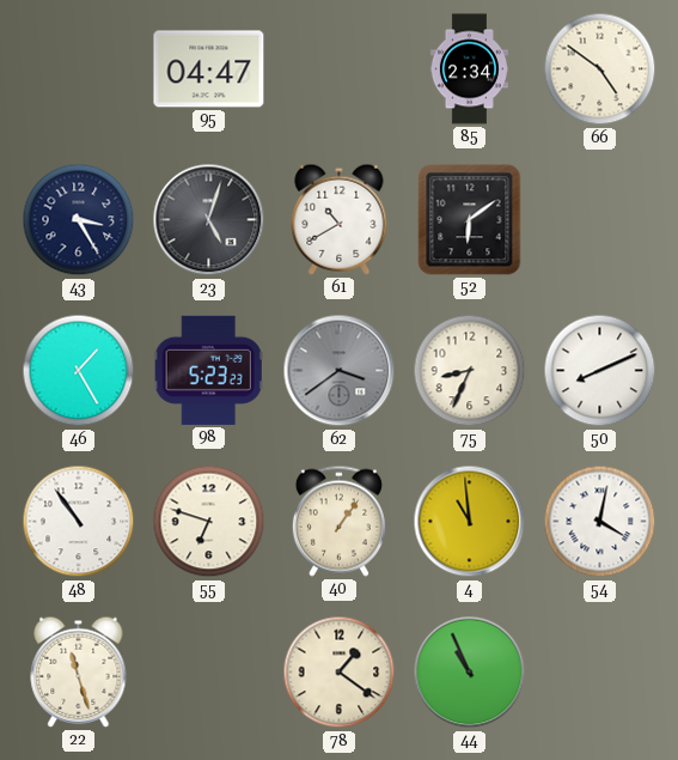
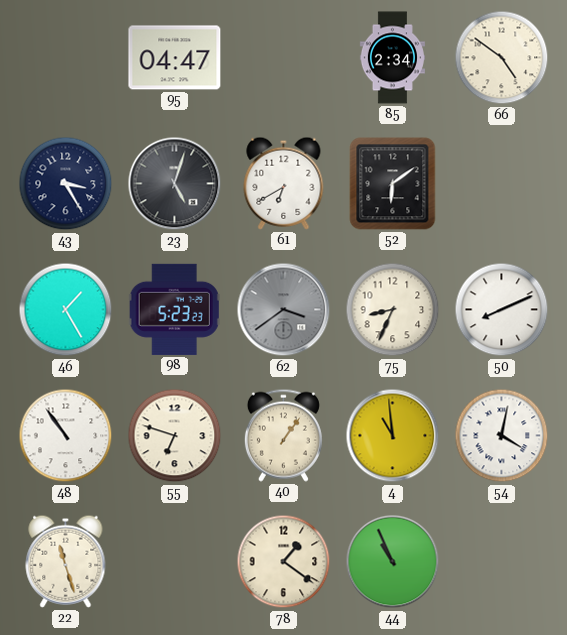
61: 10:40 -> 6:40 (284, 183)
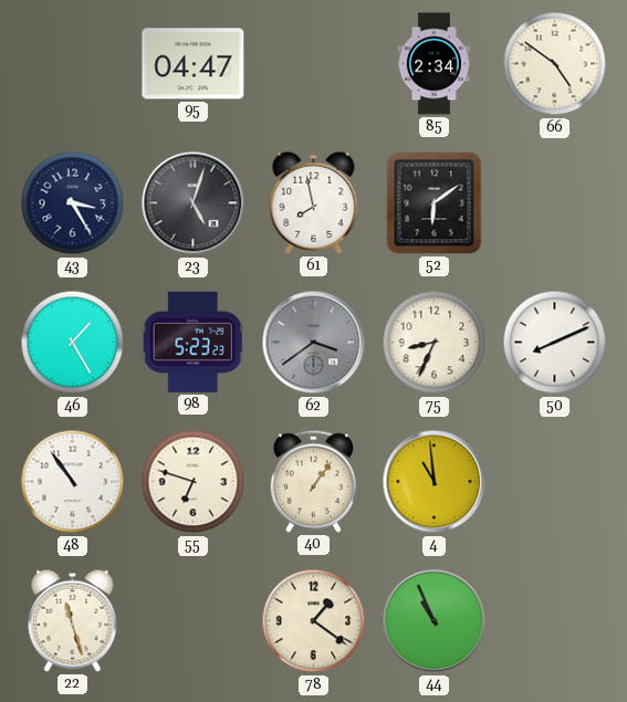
61: 6:40 -> 7:58 (314, 202)
54: 4:02 -> none (502, 436)
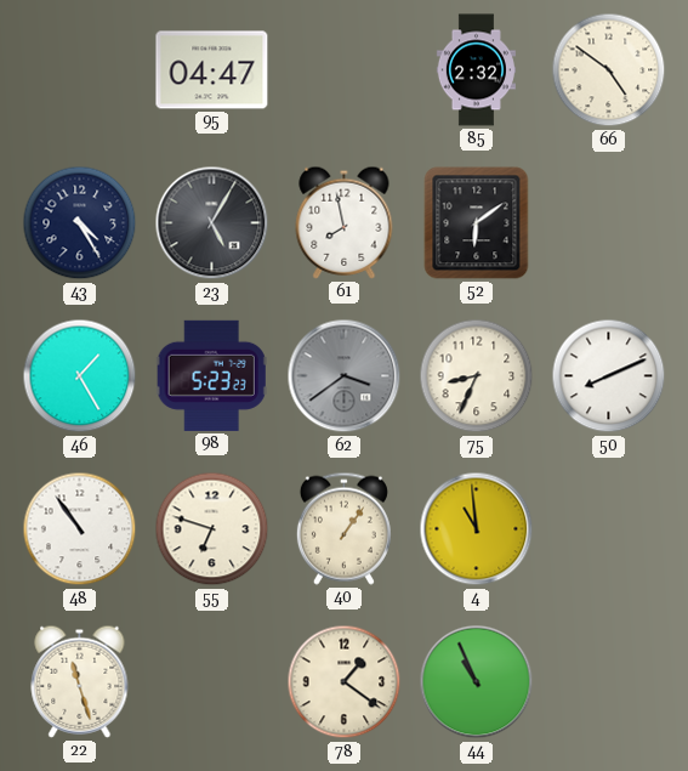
85: 2:34 -> 2:32 (476, 70)
43: 3:25 -> 4:25 (80, 223)
23: 5:03 -> 5:05 (212, 223)
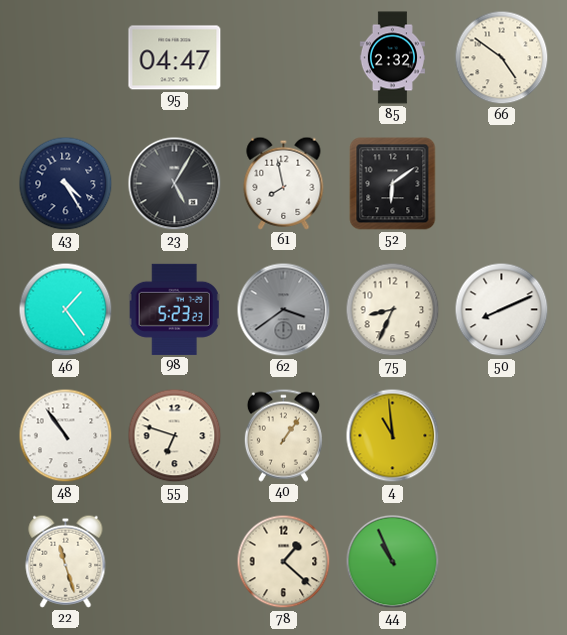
46: 1:25 -> 1:24 (66, 310)
78: 1:21 -> 1:22 (284, 562)
